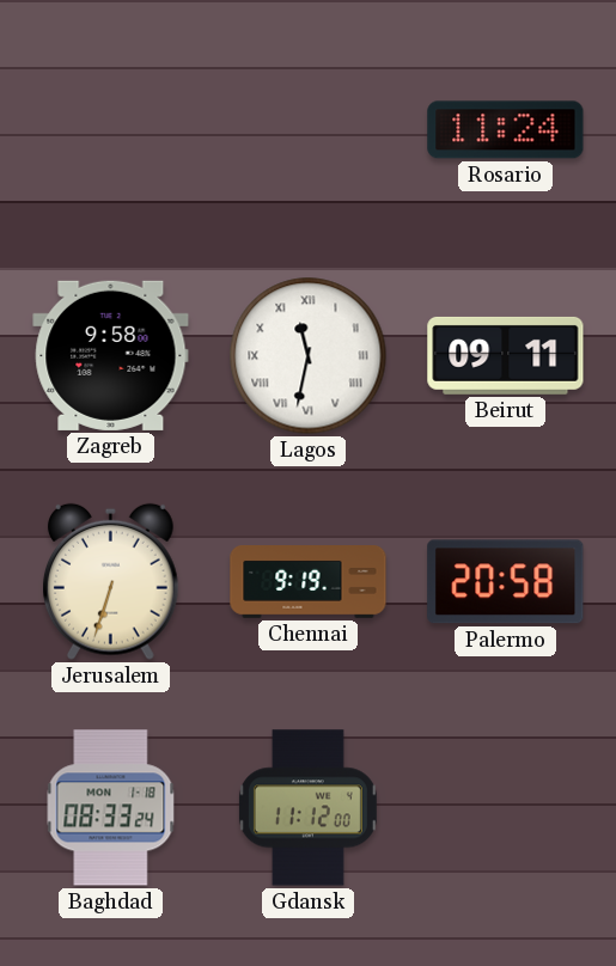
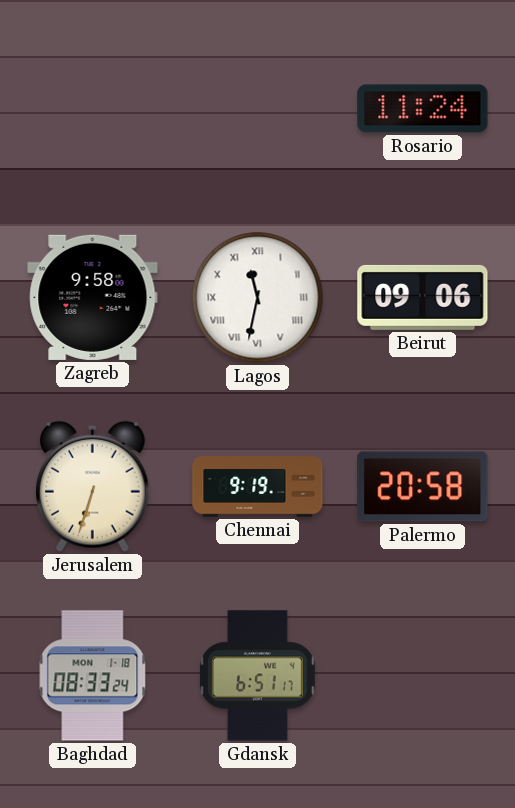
Beirut: 09:11 -> 09:06 (423, 297)
Gdansk: 11:12 -> 6:51 (257, 676)
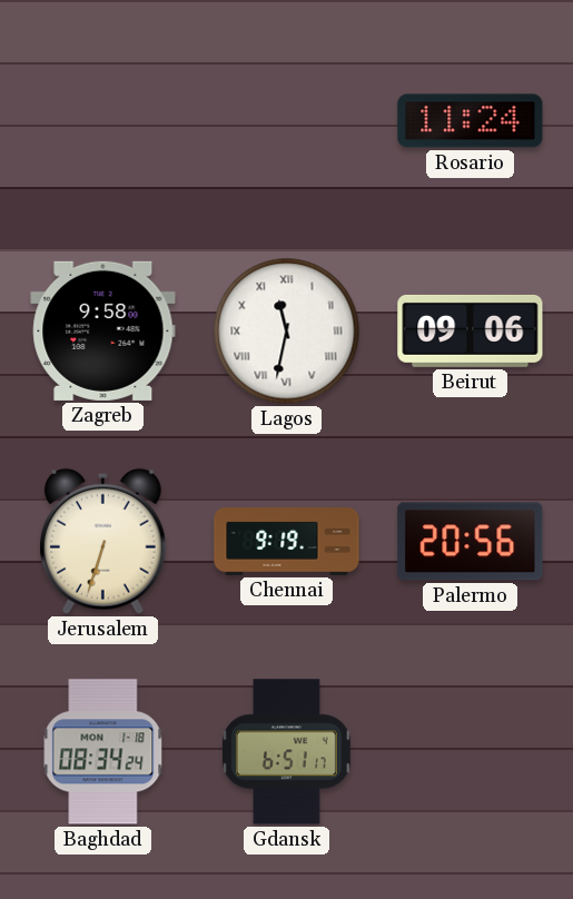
Palermo: 20:58 -> 20:56 (471, 542)
Baghdad: 08:33 -> 08:34 (103, 752)
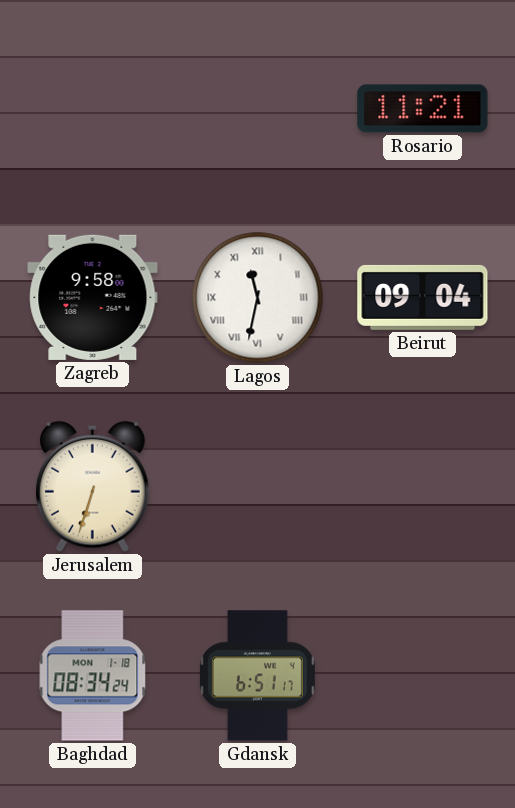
Rosario: 11:24 -> 11:21 (423, 109)
Beirut: 09:06 -> 09:04 (423, 297)
Chennai: 9:19 -> none (287, 542)
Palermo: 20:56 -> none (471, 542)
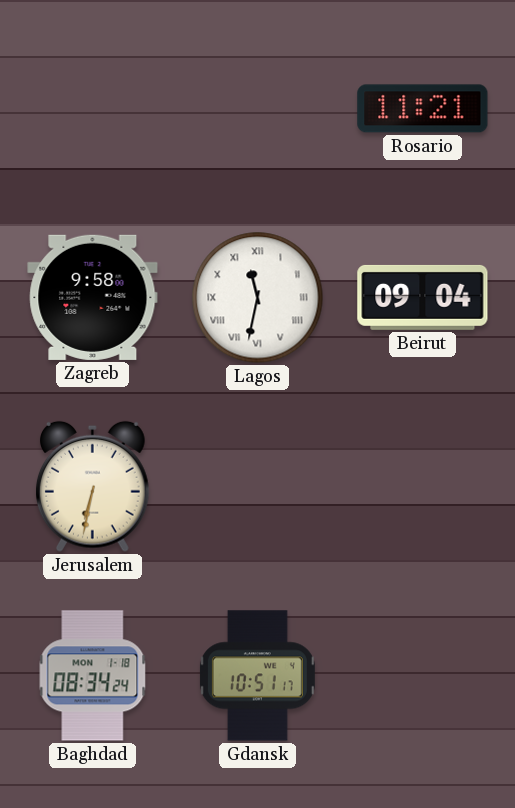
Jerusalem: 6:33 -> 6:32 (93, 486)
Gdansk: 6:51 -> 10:51 (257, 676)
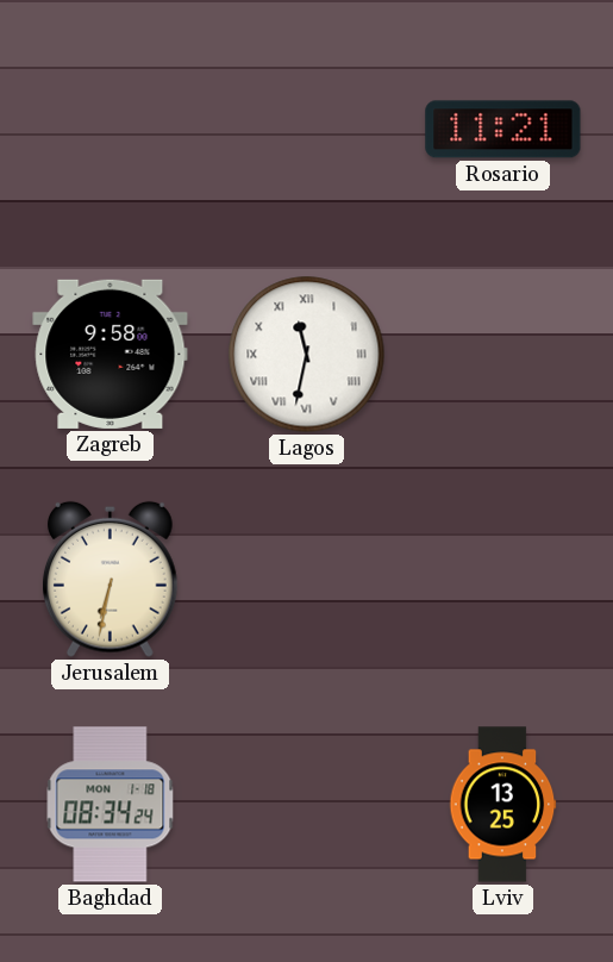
Beirut: 09:04 -> none (423, 297)
Gdansk: 10:51 -> none (257, 676)
Lviv: none -> 13:25 (503, 805)
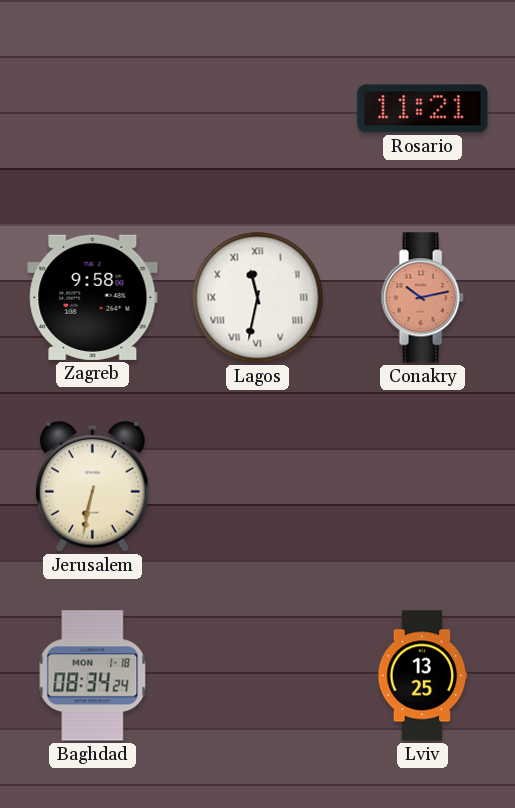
Conakry: none -> 10:13 (422, 298)
